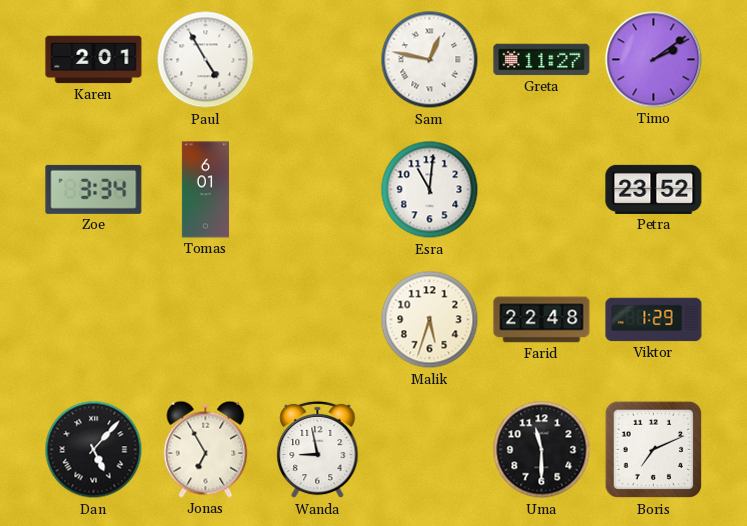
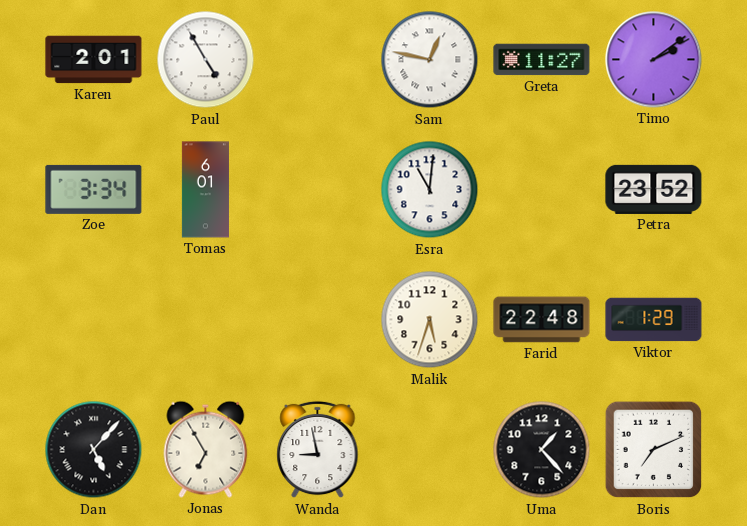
Uma: 11:30 -> 1:23 (542, 450)
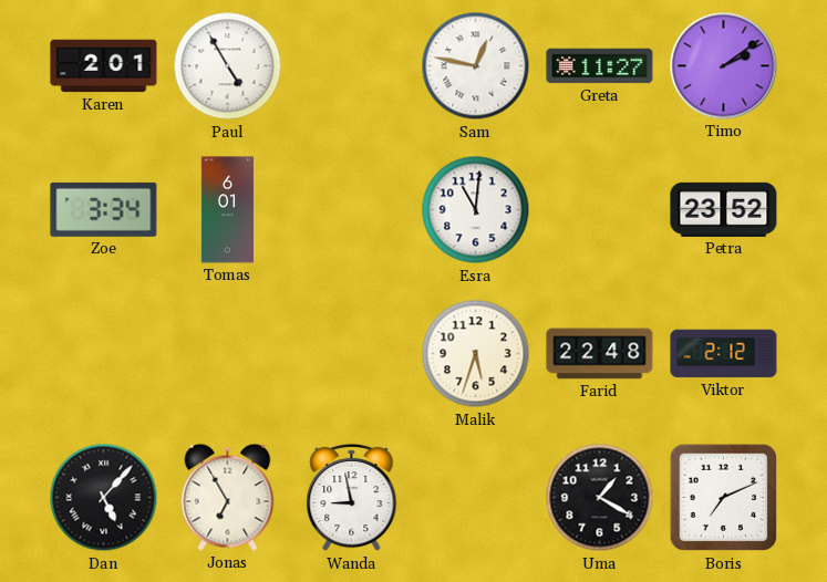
Viktor: 1:29 -> 2:12 (724, 354)
Uma: 1:23 -> 1:20 (600, 498)
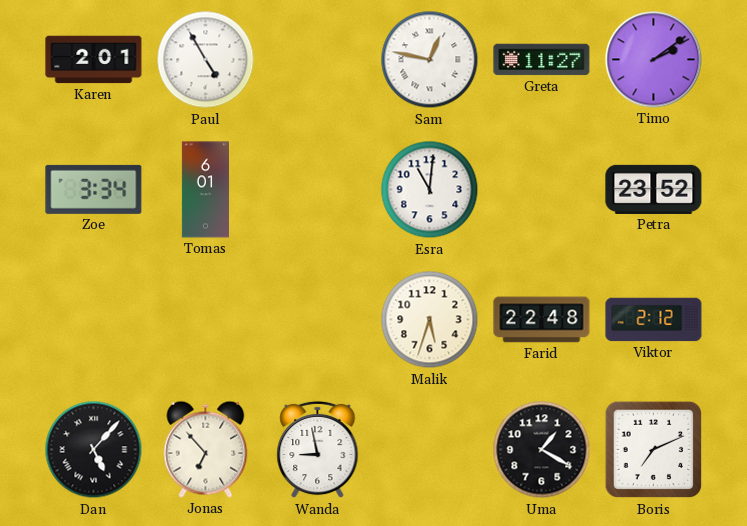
Jonas: 6:55 -> 6:53 (206, 449)
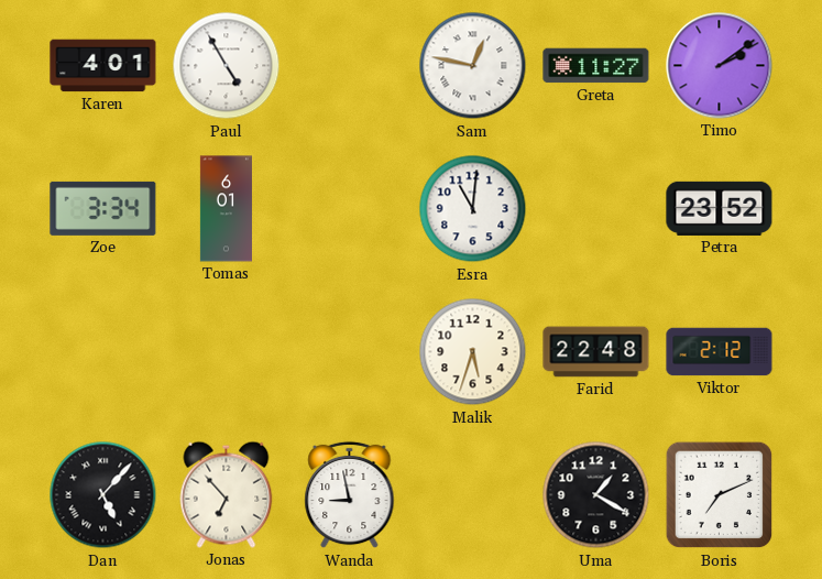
Karen: 2:01 -> 4:01 (103, 66)
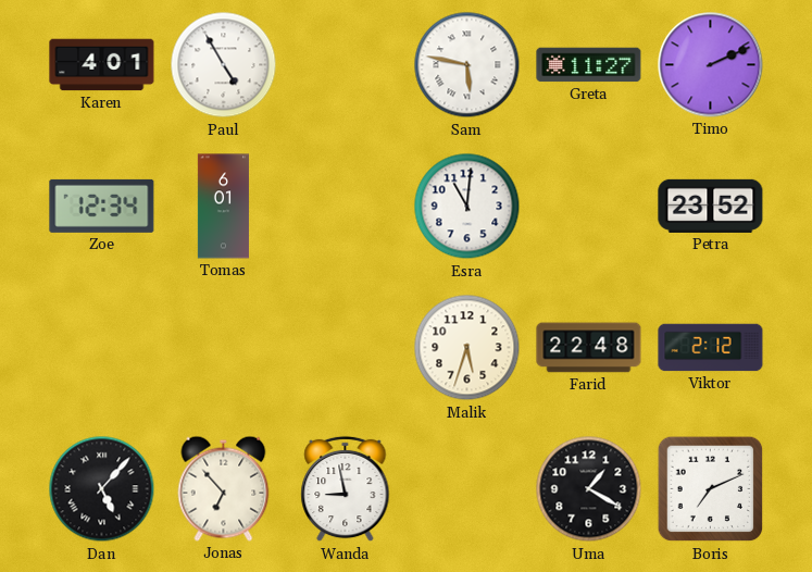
Sam: 12:47 -> 5:47 (467, 65)
Timo: 2:09 -> 2:11 (711, 65)
Zoe: 3:34 -> 12:34 (102, 206)
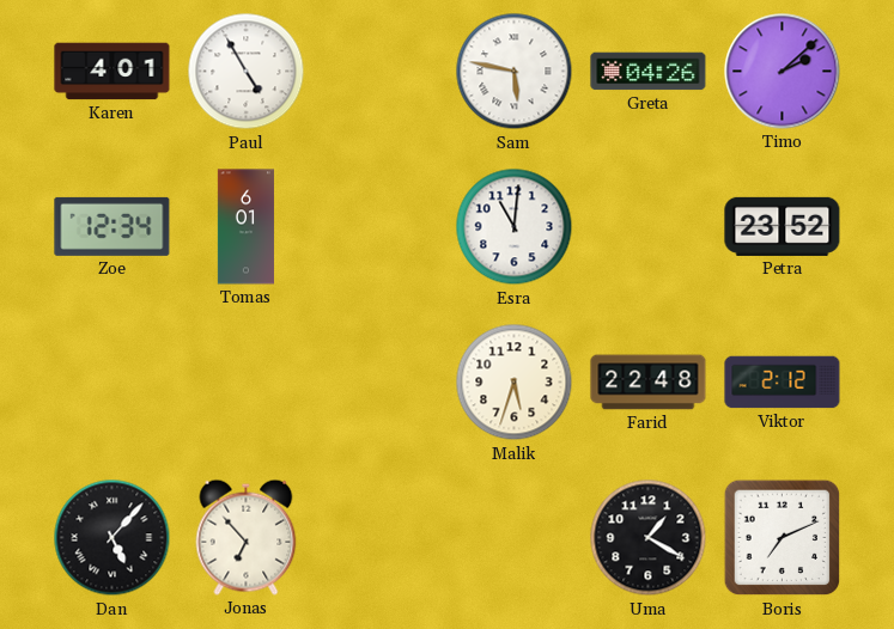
Greta: 11:27 -> 04:26 (649, 72)
Timo: 2:11 -> 2:08 (783, 72)
Wanda: 8:58 -> none (346, 489)
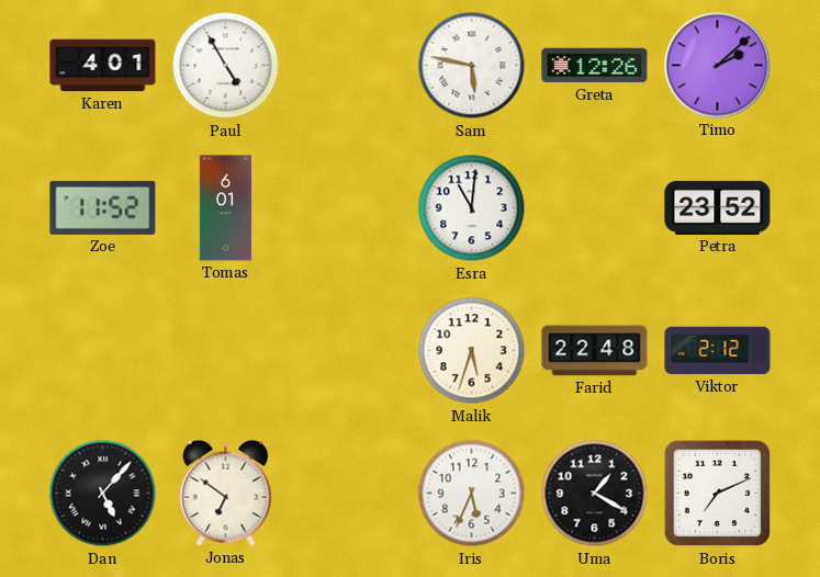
Greta: 04:26 -> 12:26 (595, 66)
Zoe: 12:34 -> 11:52 (103, 207)
Jonas: 6:53 -> 6:51 (226, 493)
Iris: none -> 5:34 (472, 494)
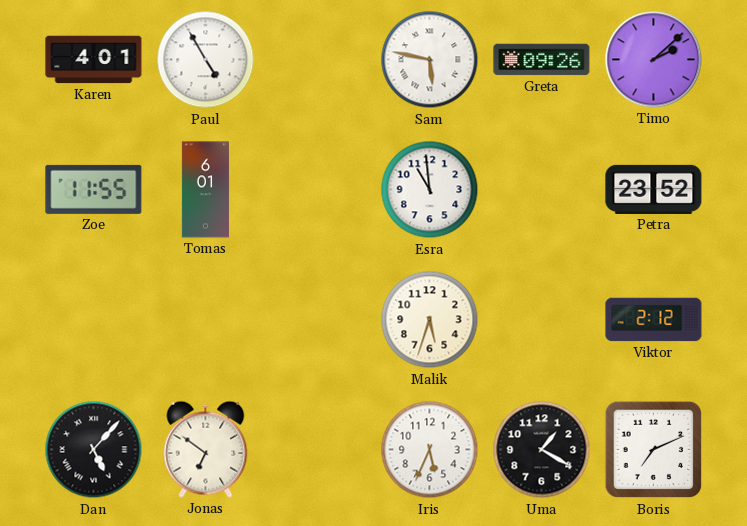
Greta: 12:26 -> 09:26 (542, 60)
Zoe: 11:52 -> 11:55 (94, 189)
Esra: 11:01 -> 10:59 (430, 190)
Farid: 22:48 -> none (595, 351)
